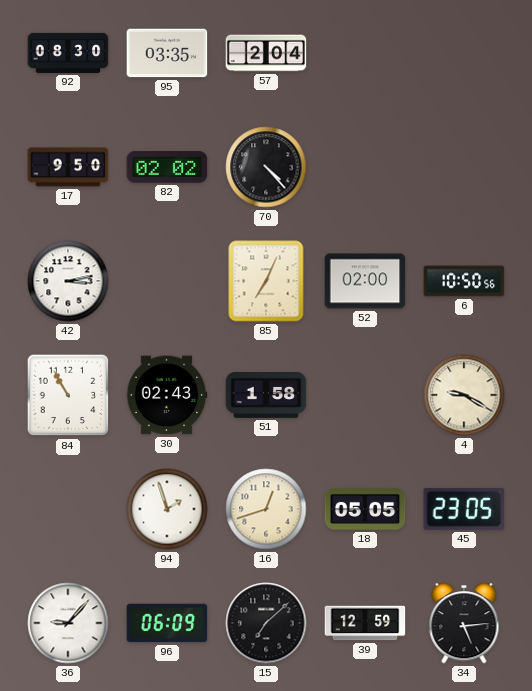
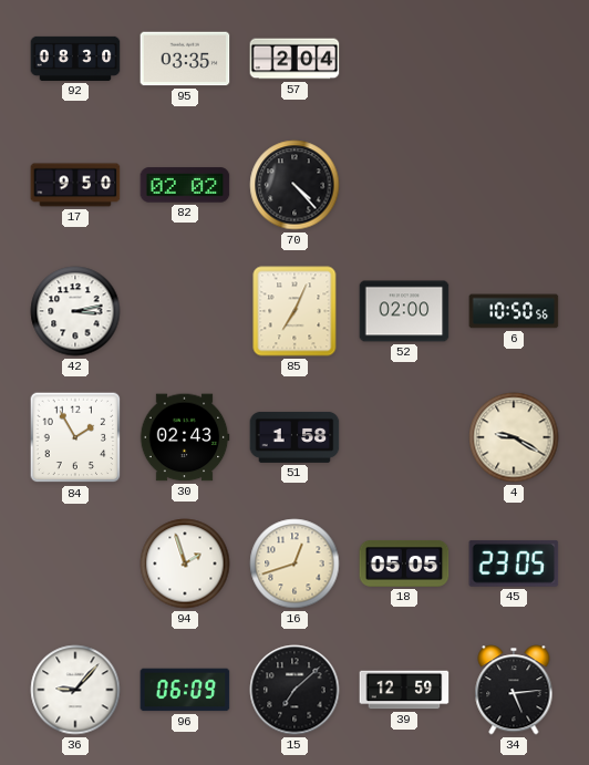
84: 10:55 -> 1:55 (75, 437)
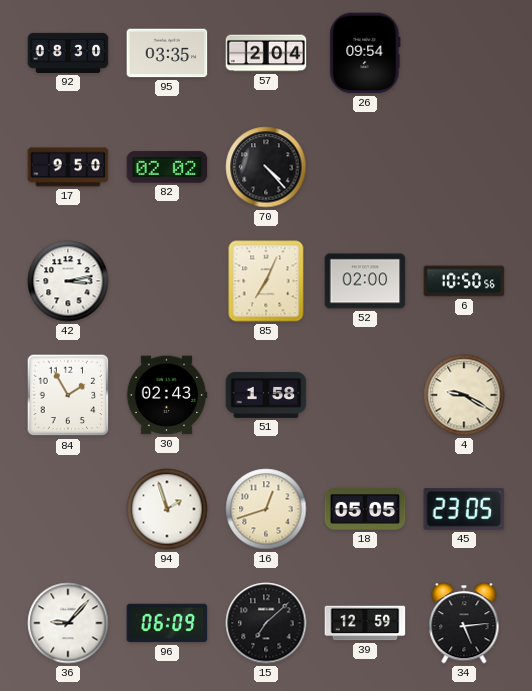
26: none -> 09:54 (365, 53)
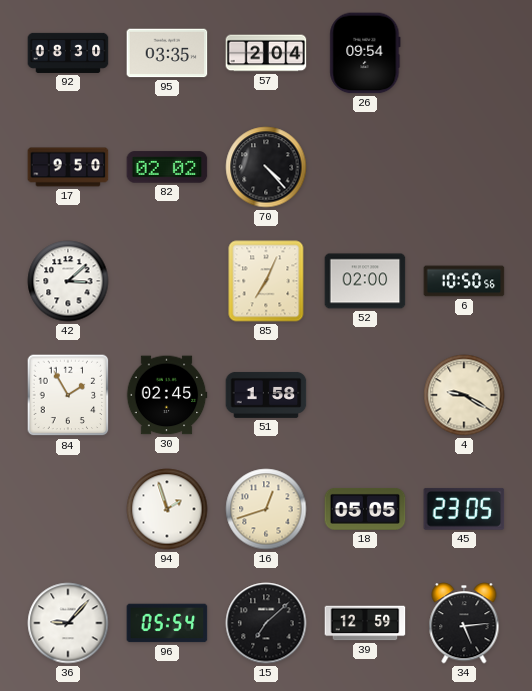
42: 3:13 -> 3:08 (68, 281)
30: 02:43 -> 02:45 (167, 395)
96: 06:09 -> 05:54 (167, 623)
